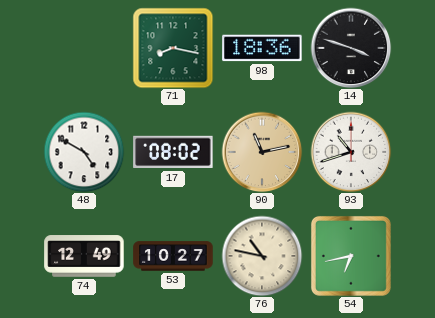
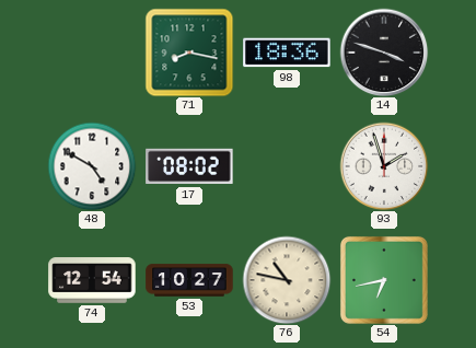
90: 11:13 -> none (262, 152)
93: 10:42 -> 1:57 (384, 166)
74: 12:49 -> 12:54 (92, 280)
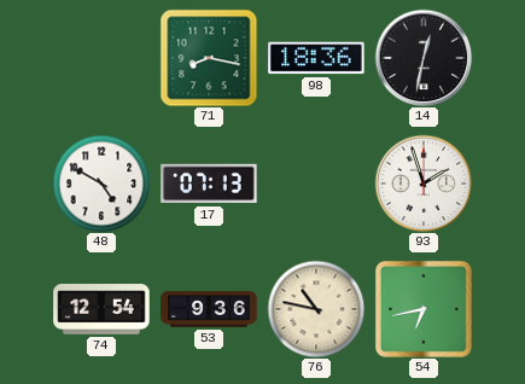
14: 3:48 -> 12:32 (424, 58)
17: 08:02 -> 07:13 (209, 184)
53: 10:27 -> 9:36 (209, 309)
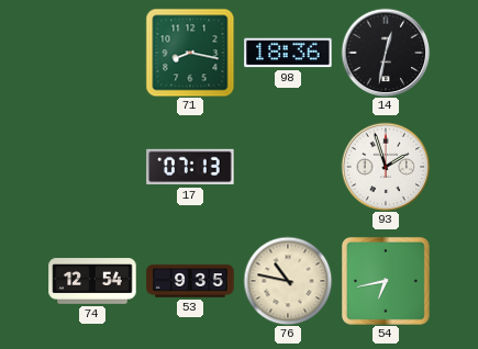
48: 4:50 -> none (101, 184)
53: 9:36 -> 9:35 (190, 281)
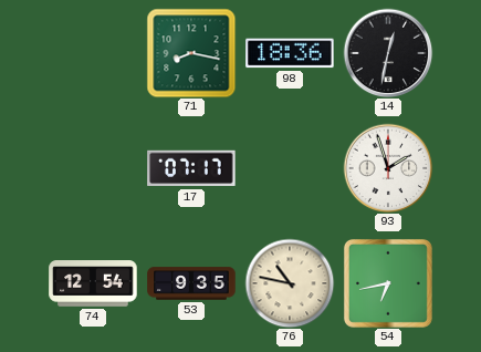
17: 07:13 -> 07:17 (191, 168)
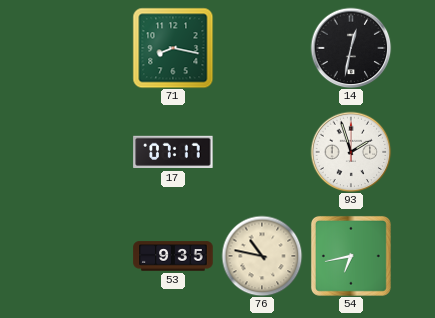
98: 18:36 -> none (290, 53)
74: 12:54 -> none (93, 283)
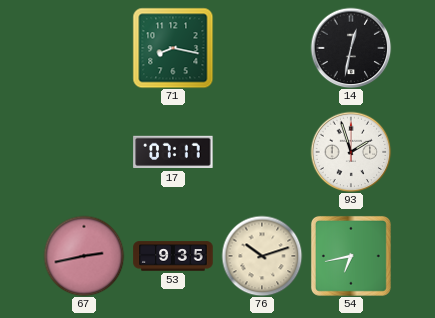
67: none -> 2:43 (84, 256)
76: 10:47 -> 10:12 (262, 256)
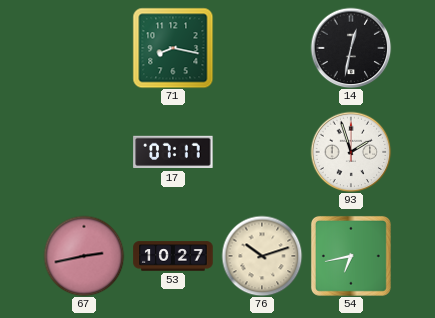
53: 9:35 -> 10:27 (173, 256)
